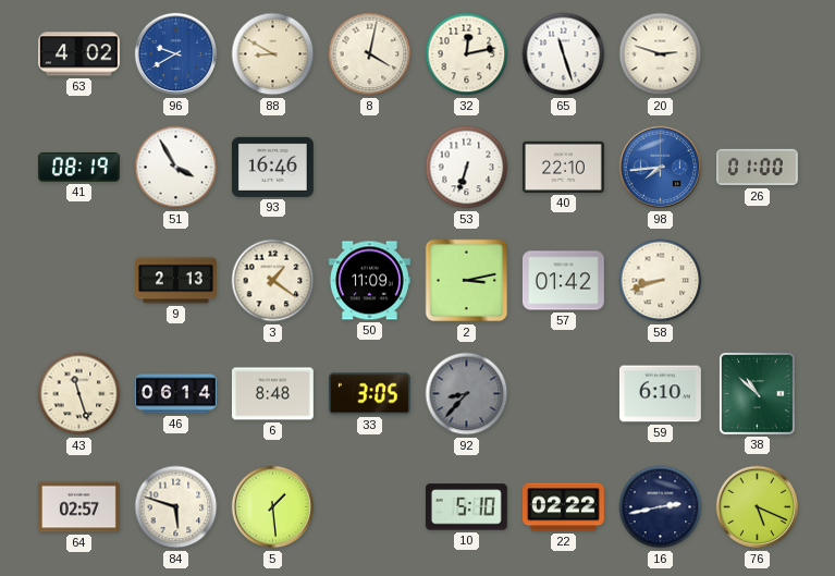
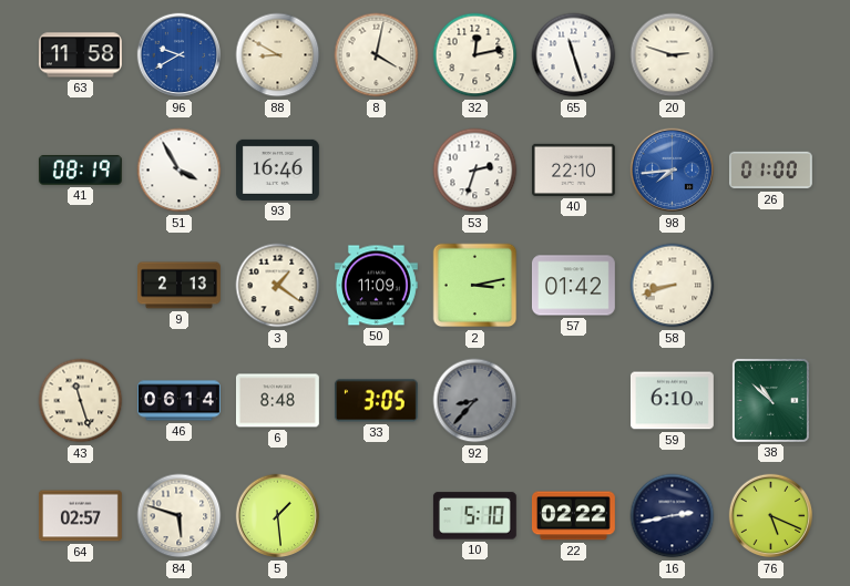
63: 4:02 -> 11:58 (80, 55)
53: 6:33 -> 2:33 (475, 171)
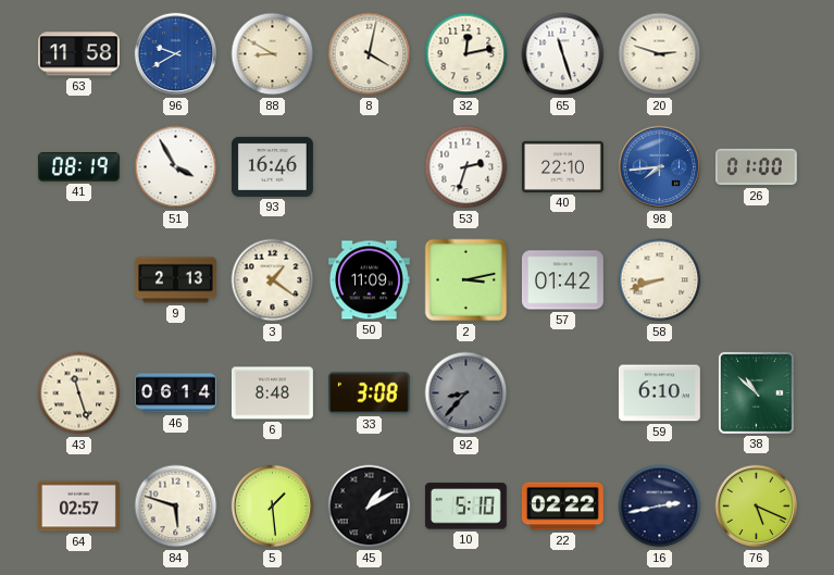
33: 3:05 -> 3:08 (369, 393)
45: none -> 1:10 (370, 507)
